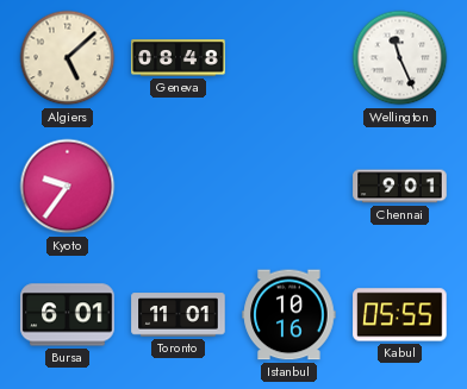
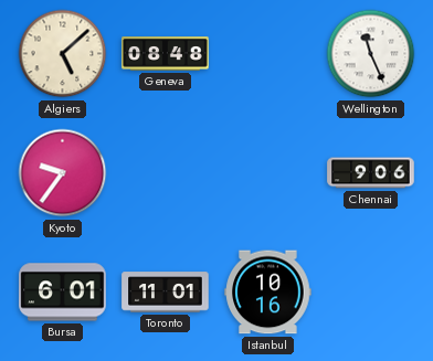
Chennai: 9:01 -> 9:06 (371, 173)
Kabul: 05:55 -> none (400, 315)
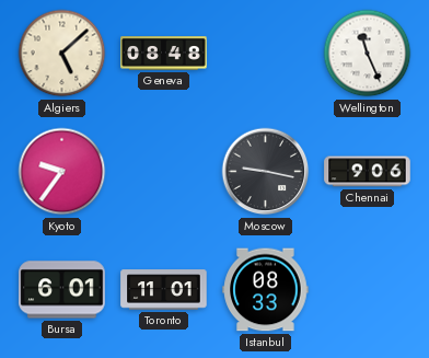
Moscow: none -> 9:17 (266, 172)
Istanbul: 10:16 -> 08:33 (266, 290)
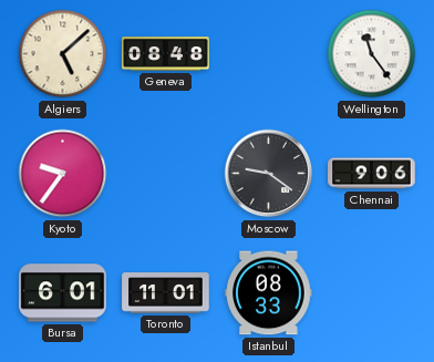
Wellington: 11:26 -> 11:24 (372, 54)
Moscow: 9:17 -> 9:21 (269, 174)
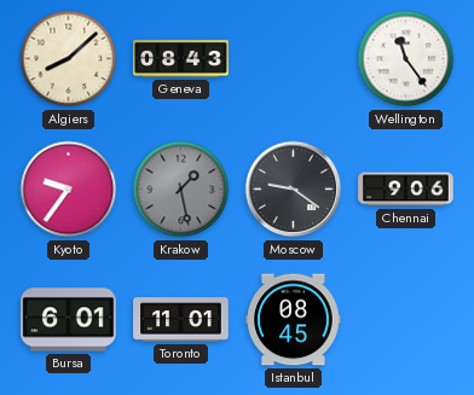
Algiers: 5:08 -> 8:08 (69, 59)
Geneva: 08:48 -> 08:43 (181, 59)
Krakow: none -> 1:28 (181, 190)
Istanbul: 08:33 -> 08:45 (294, 320)
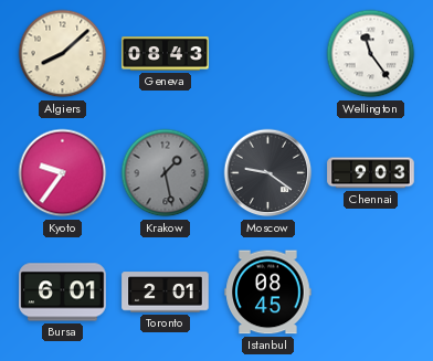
Chennai: 9:06 -> 9:03 (371, 173)
Toronto: 11:01 -> 2:01 (166, 293)
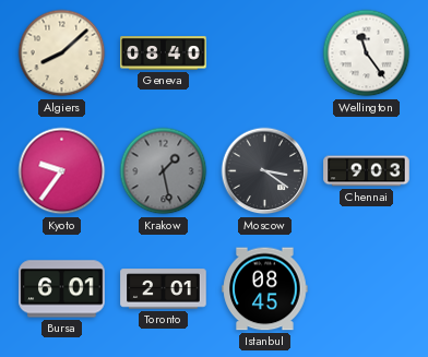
Geneva: 08:43 -> 08:40 (164, 53)
Moscow: 9:21 -> 3:21 (265, 171)
